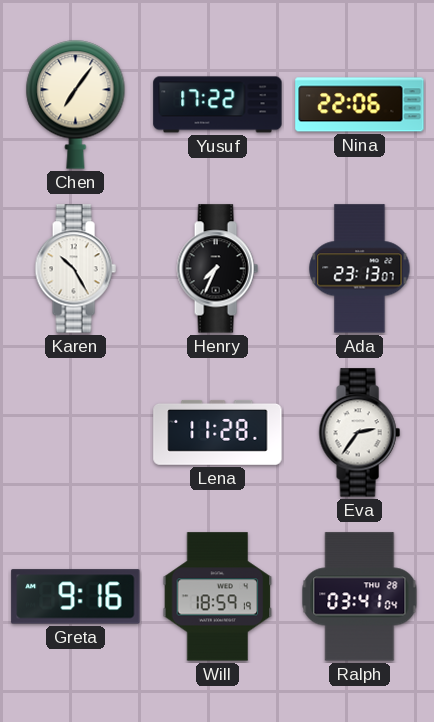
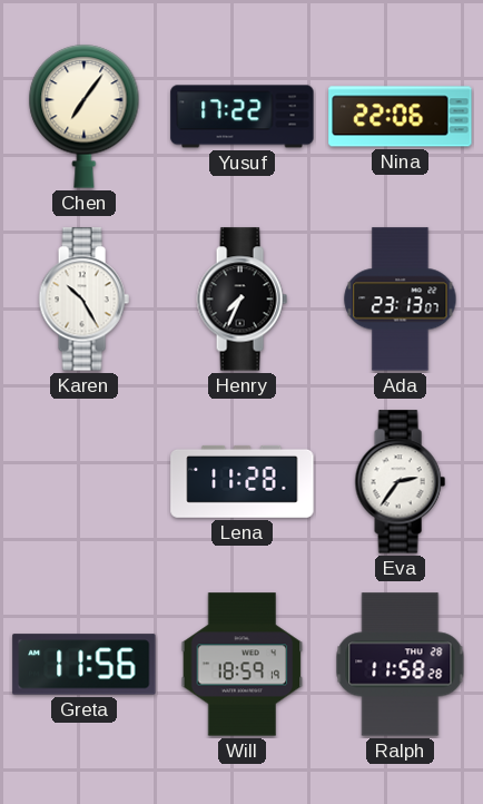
Greta: 9:16 -> 11:56 (85, 665)
Ralph: 03:41 -> 11:58 (401, 665)
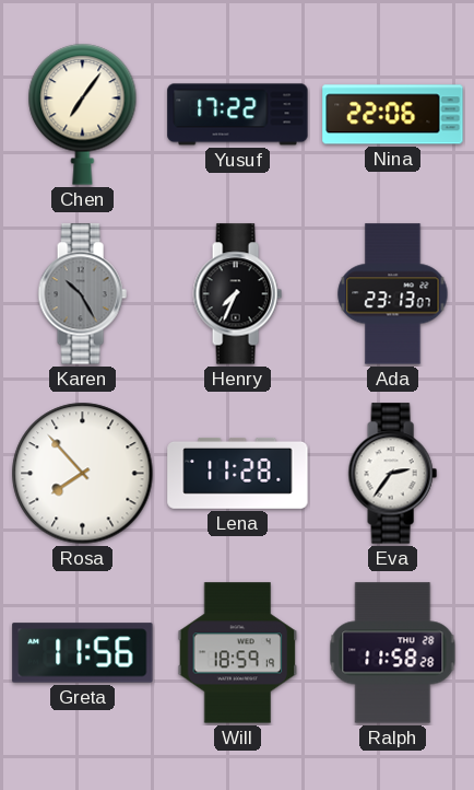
Karen dial: white -> grey (82, 294)
Rosa: none -> 7:53 (83, 474)
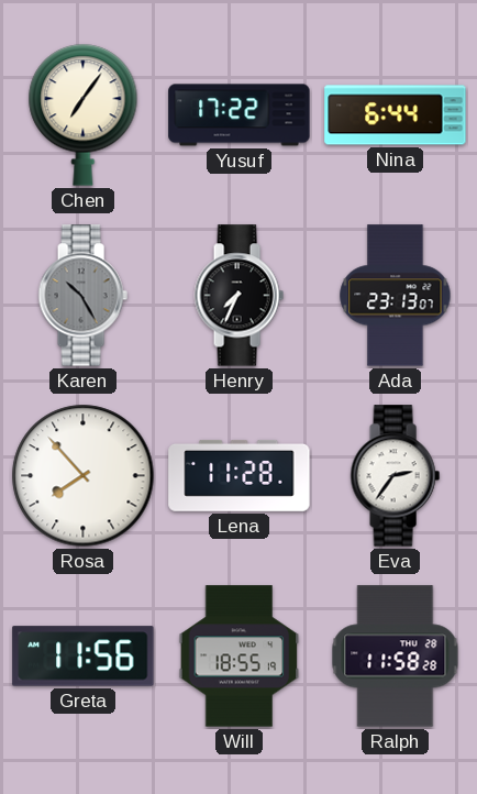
Nina: 22:06 -> 6:44 (396, 115)
Will: 18:59 -> 18:55 (240, 657)
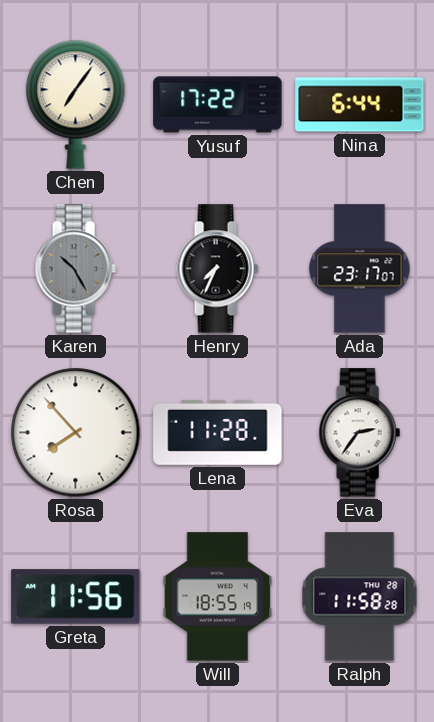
Ada: 23:13 -> 23:17 (360, 269)
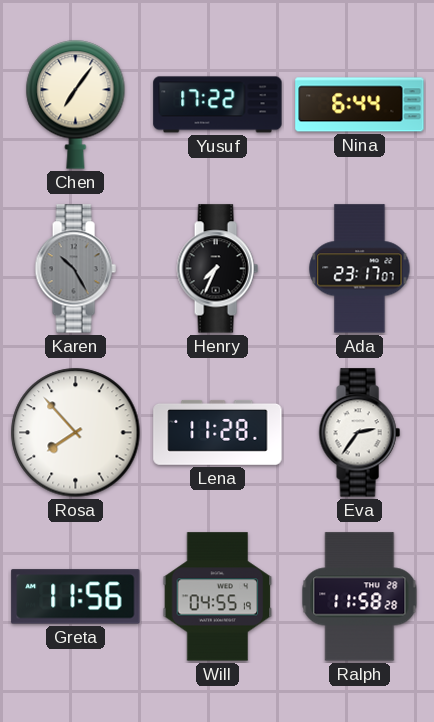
Will: 18:55 -> 04:55 (218, 597)
